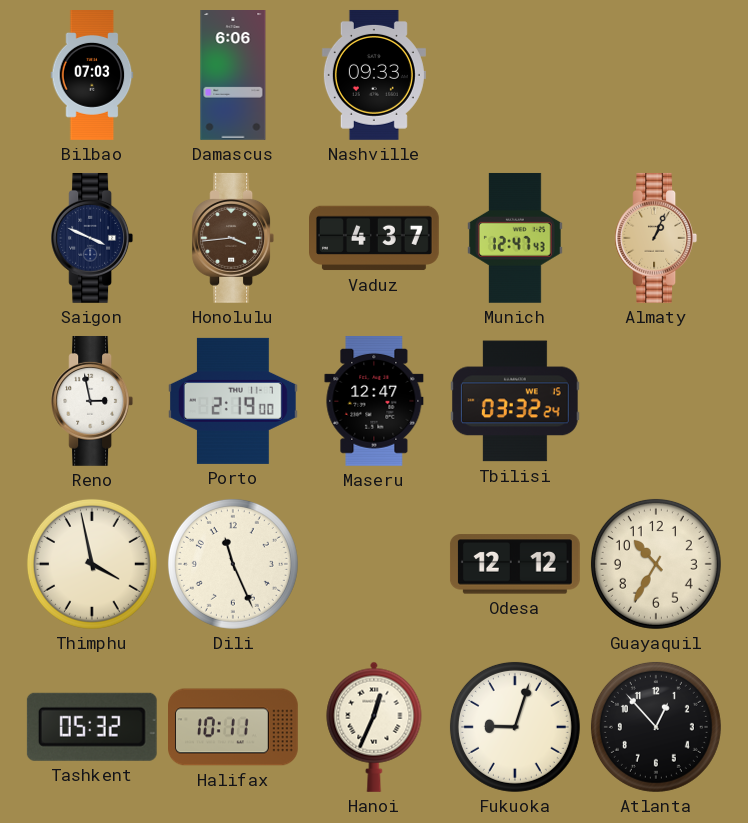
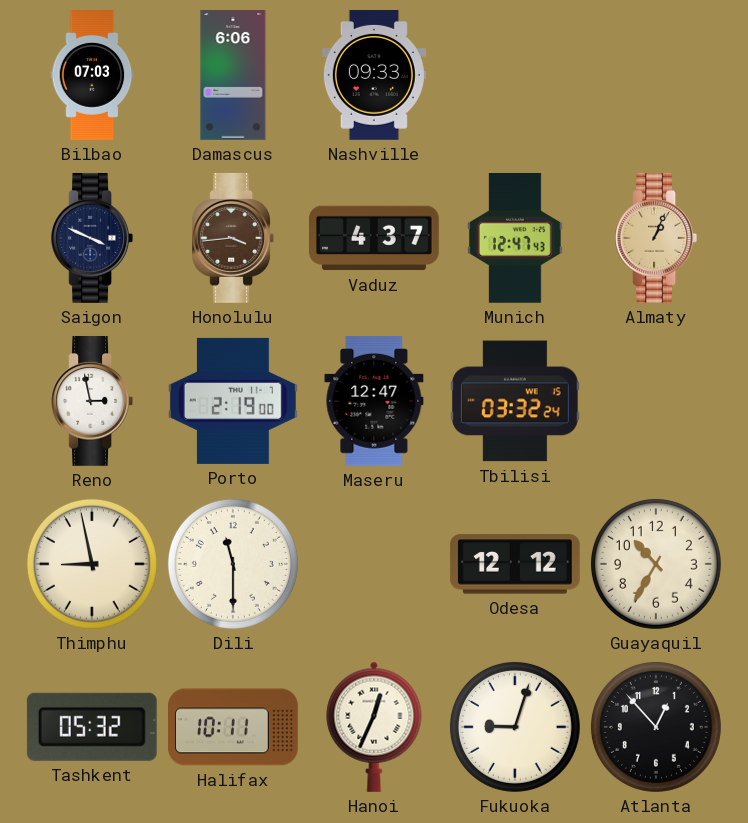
Thimphu: 3:58 -> 8:58 (92, 564)
Dili: 11:26 -> 11:30 (233, 564)
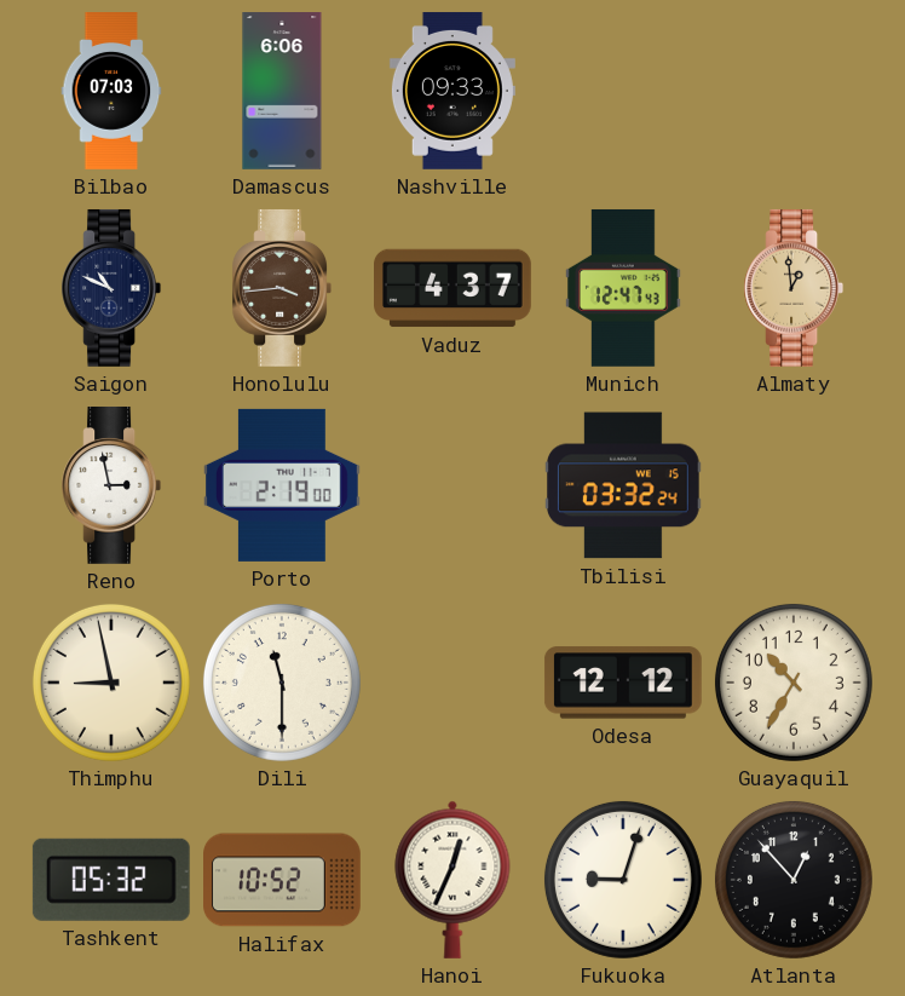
Saigon: 3:49 -> 10:49 (111, 288)
Almaty: 1:04 -> 12:59 (794, 288)
Maseru: 12:47 -> none (374, 401)
Halifax: 10:11 -> 10:52 (283, 880)
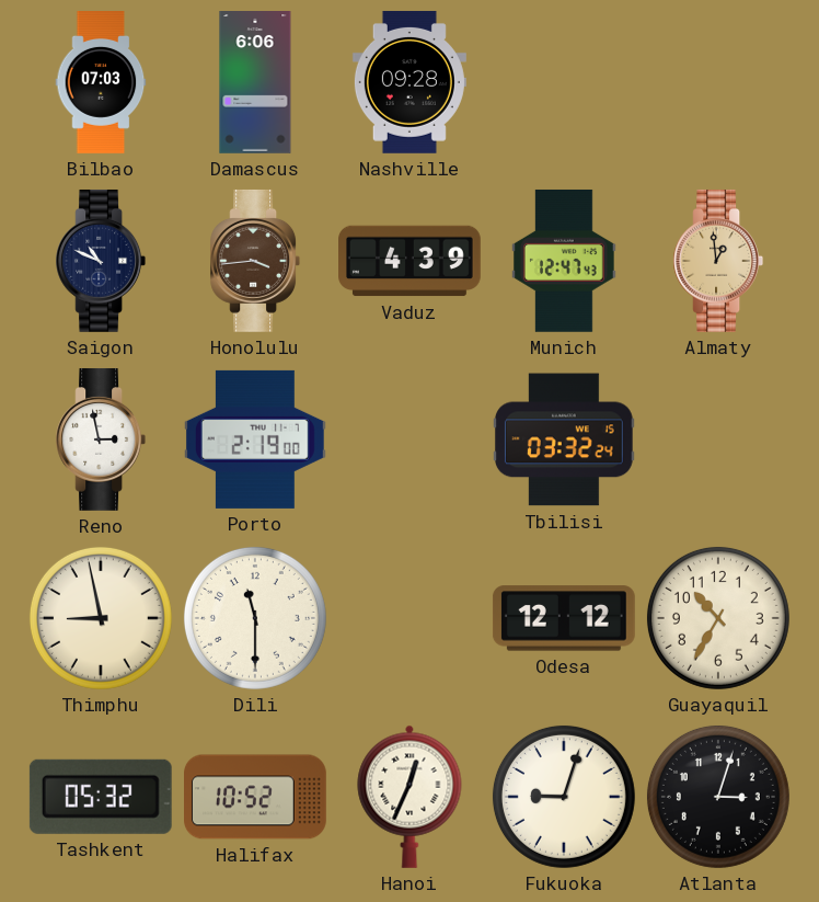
Nashville: 09:33 -> 09:28 (409, 82)
Vaduz: 4:37 -> 4:39 (411, 261)
Atlanta: 12:53 -> 3:03 (718, 797)
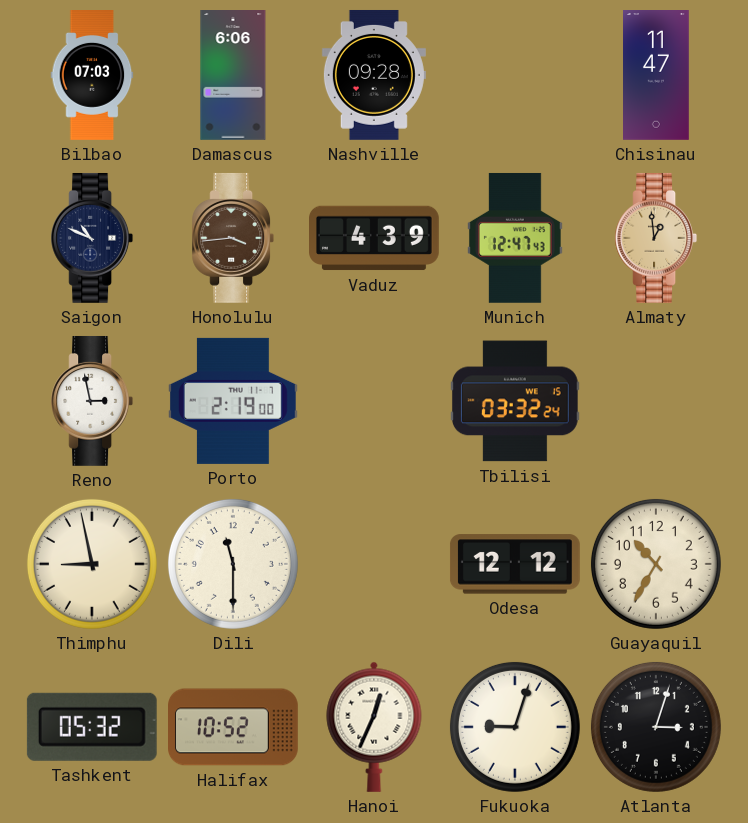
Chisinau: none -> 11:47 (657, 76)
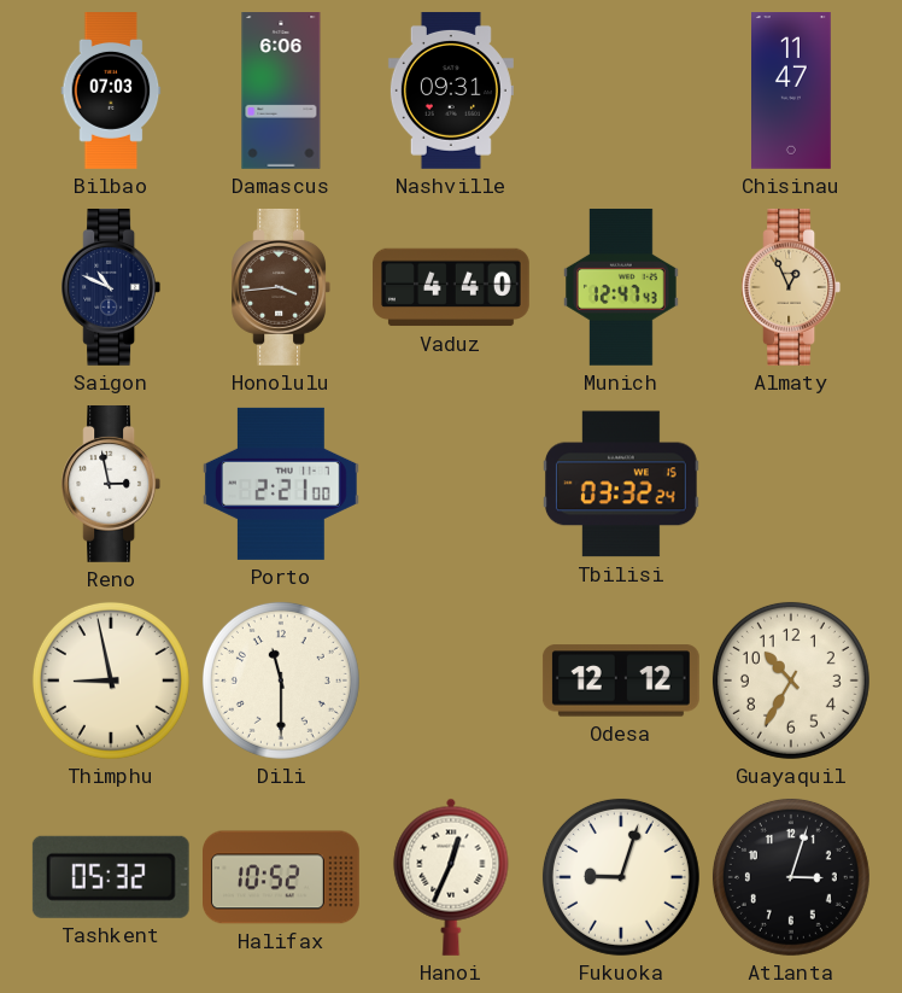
Nashville: 09:28 -> 09:31 (451, 90)
Vaduz: 4:39 -> 4:40 (452, 287)
Almaty: 12:59 -> 12:56 (791, 287)
Porto: 2:19 -> 2:21 (281, 484)
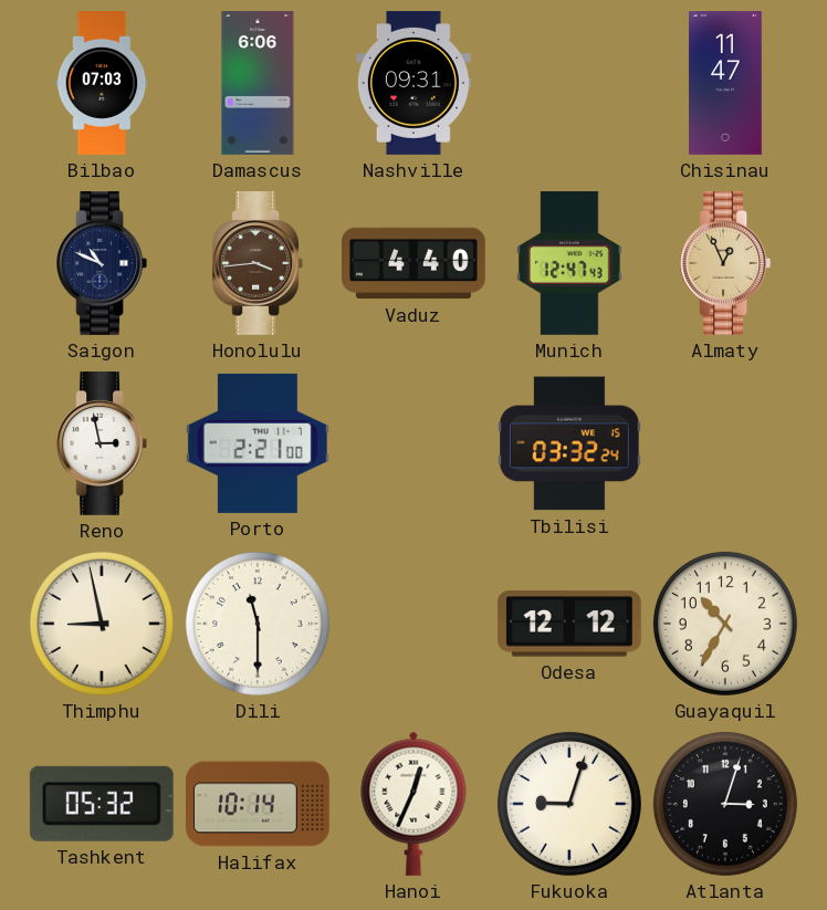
Halifax: 10:52 -> 10:14 (259, 804)
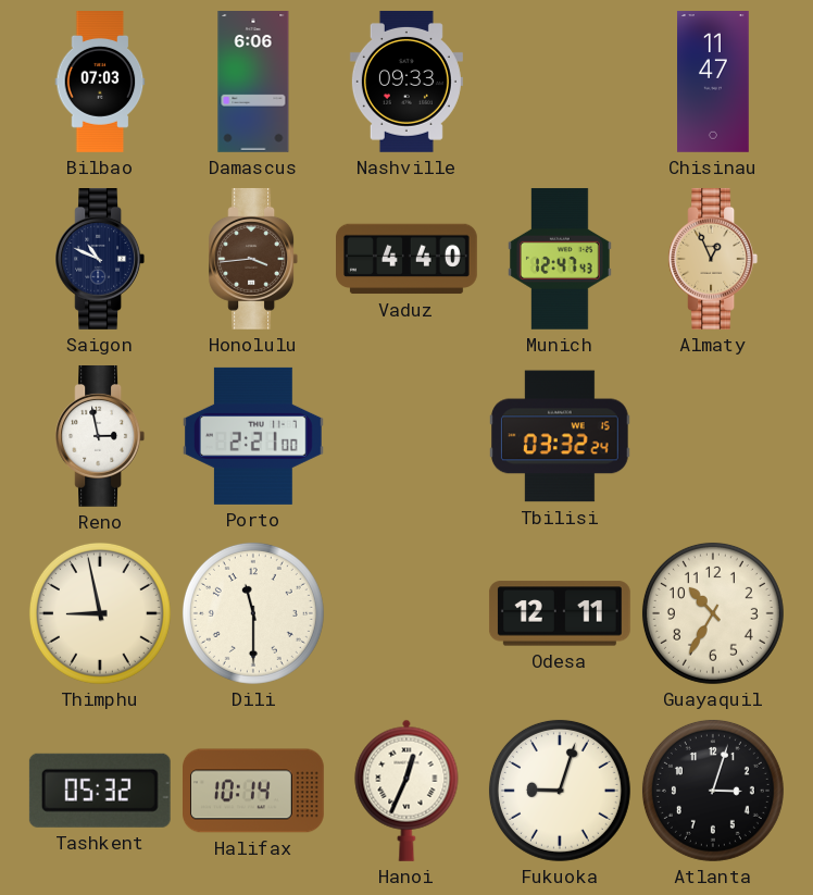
Nashville: 09:31 -> 09:33 (406, 82)
Odesa: 12:12 -> 12:11 (560, 613)
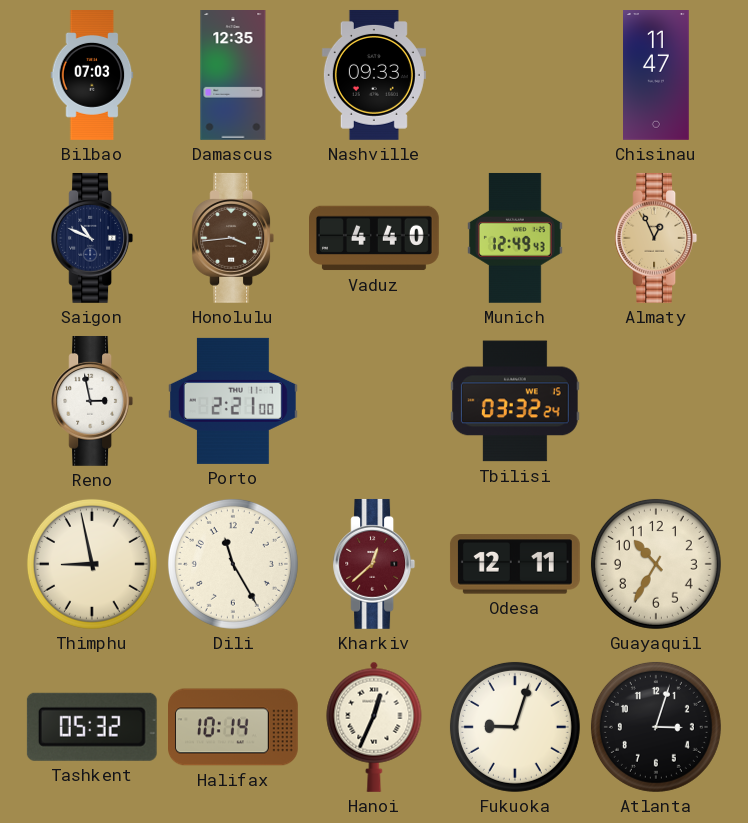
Damascus: 6:06 -> 12:35 (233, 76)
Munich: 12:47 -> 12:49 (515, 238)
Dili: 11:30 -> 11:25 (233, 564)
Kharkiv: none -> 12:38 (374, 564)
